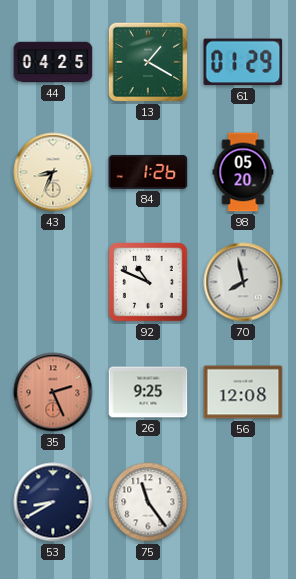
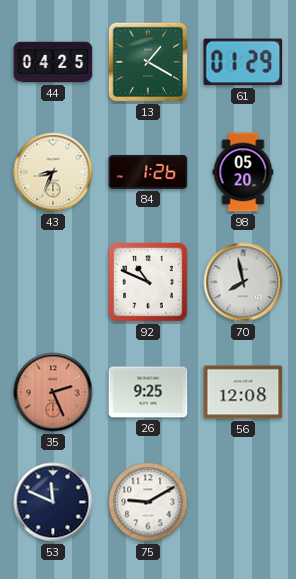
53: 8:40 -> 11:49 (53, 502)
75: 11:24 -> 9:10 (148, 502)
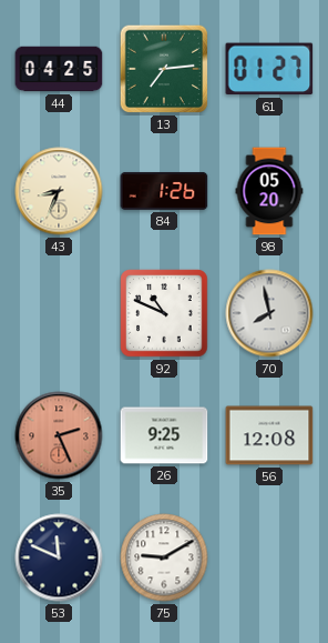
13: 1:20 -> 7:14 (164, 69)
61: 01:29 -> 01:27 (269, 69)
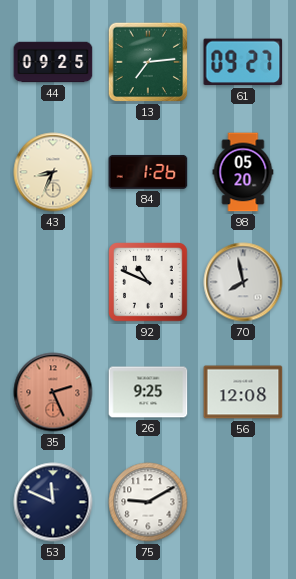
44: 04:25 -> 09:25 (53, 62)
61: 01:27 -> 09:27 (243, 62)
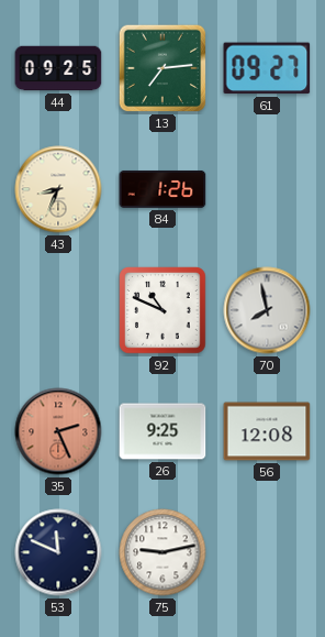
98: 05:20 -> none (243, 172)
75: 9:10 -> 9:13 (162, 552)
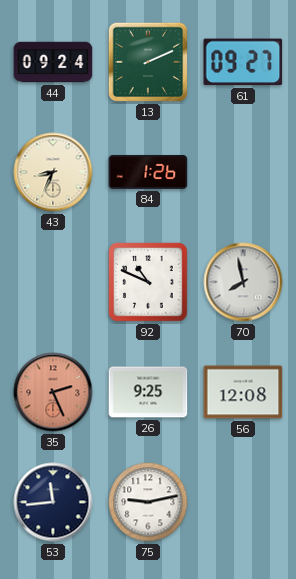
44: 09:25 -> 09:24 (53, 62)
13: 7:14 -> 2:11 (148, 62)
53: 11:49 -> 11:44 (53, 502)
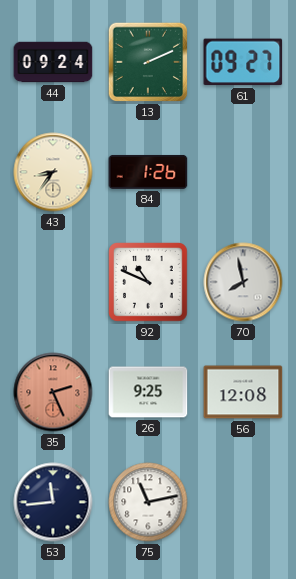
43: 8:34 -> 8:36 (53, 172)
75: 9:13 -> 11:13 (148, 502)
